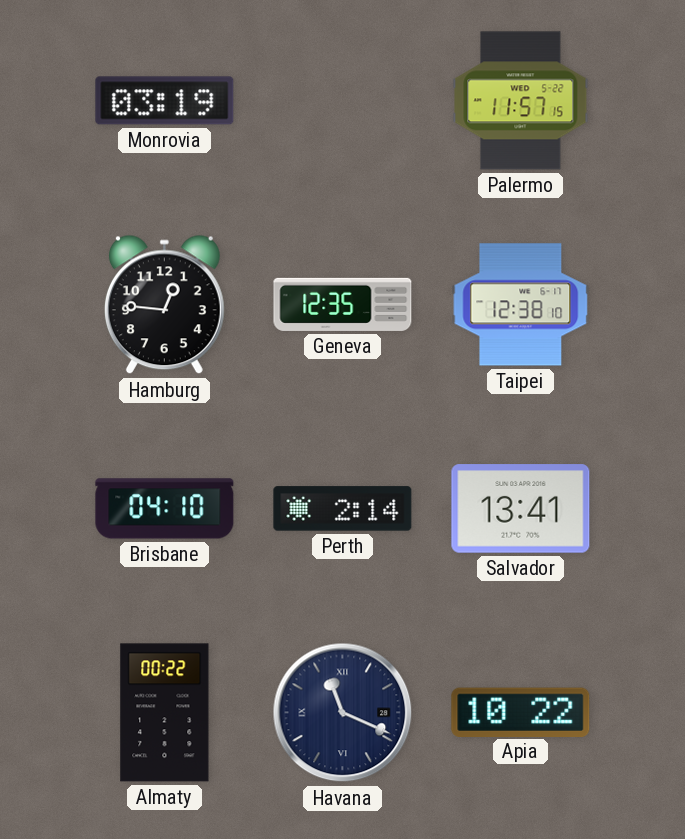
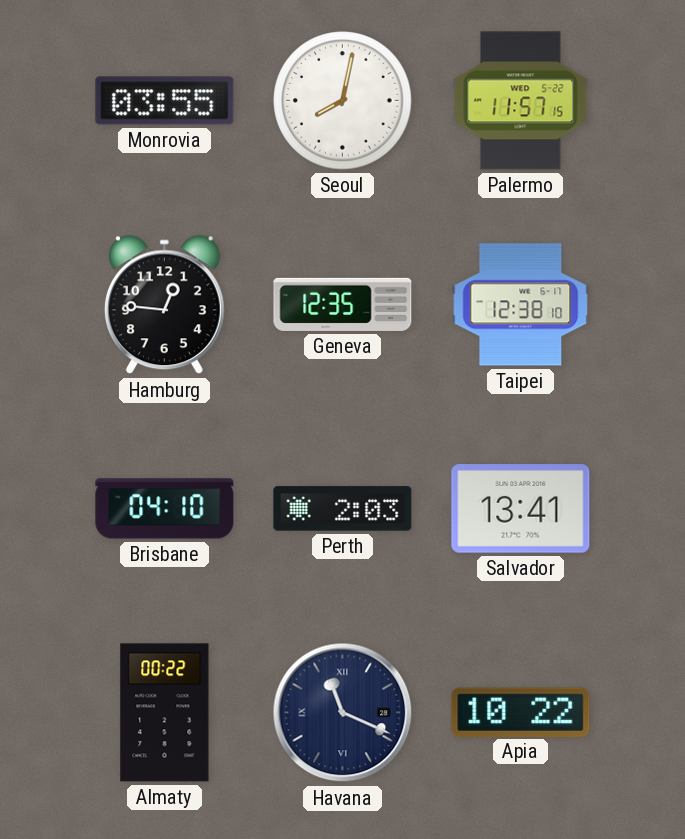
Monrovia: 03:19 -> 03:55 (165, 101)
Seoul: none -> 8:02 (343, 101)
Perth: 2:14 -> 2:03 (343, 509)
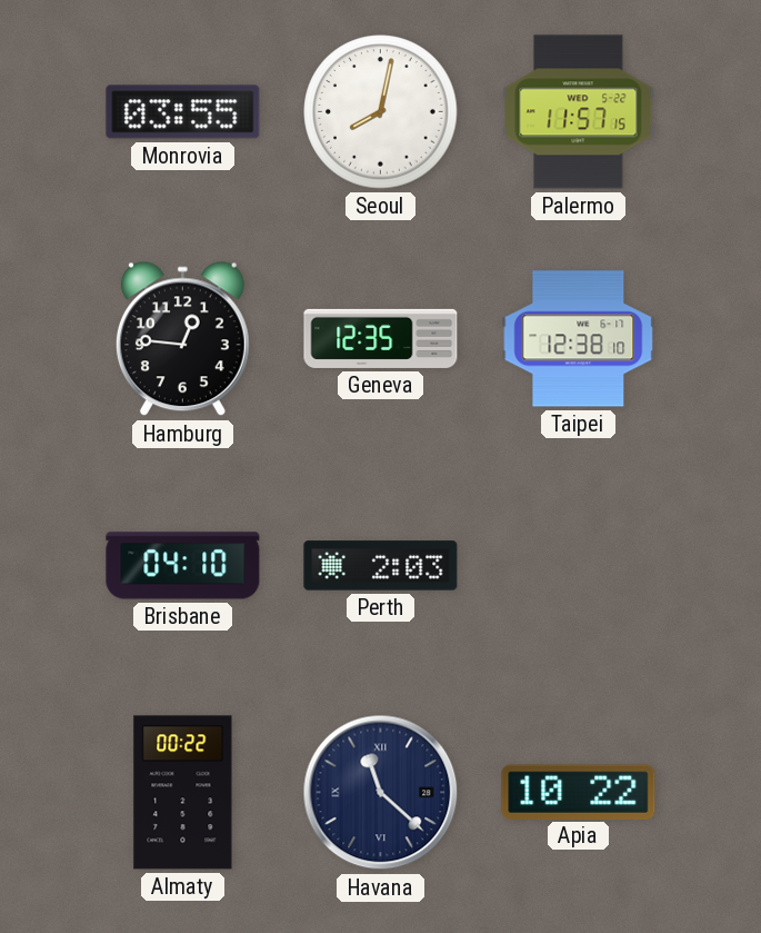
Salvador: 13:41 -> none (521, 509)
Havana: 11:19 -> 11:22 (381, 793)
